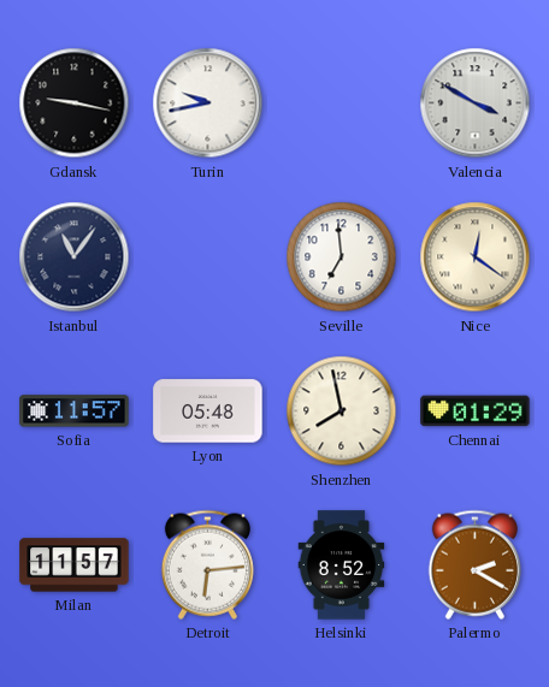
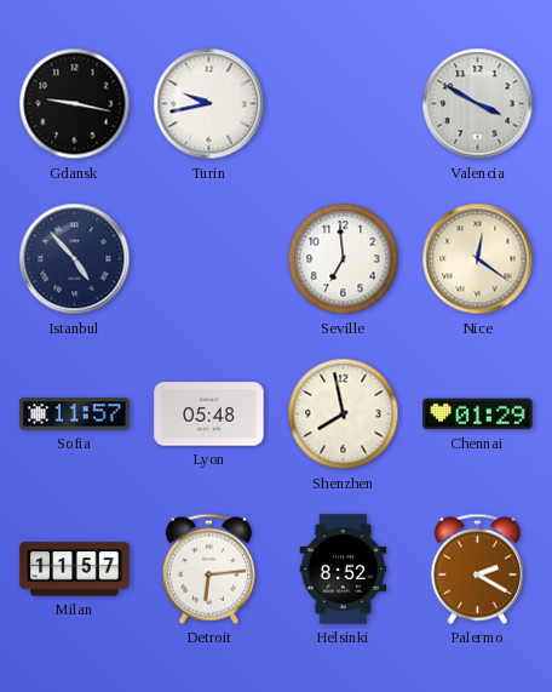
Istanbul: 11:06 -> 4:53 (75, 259)
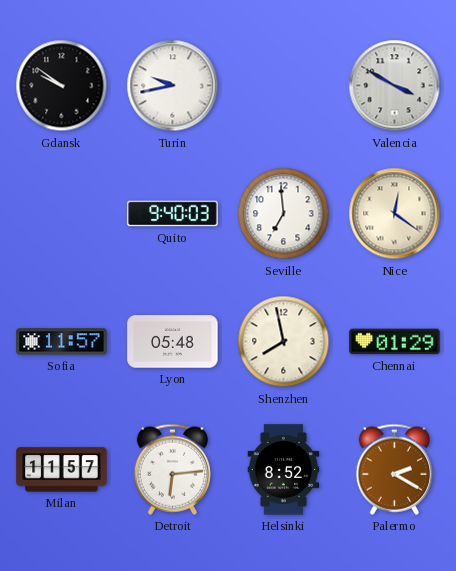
Gdansk: 9:17 -> 9:51 (62, 86)
Istanbul: 4:53 -> none (75, 259)
Quito: none -> 9:40 (173, 214)
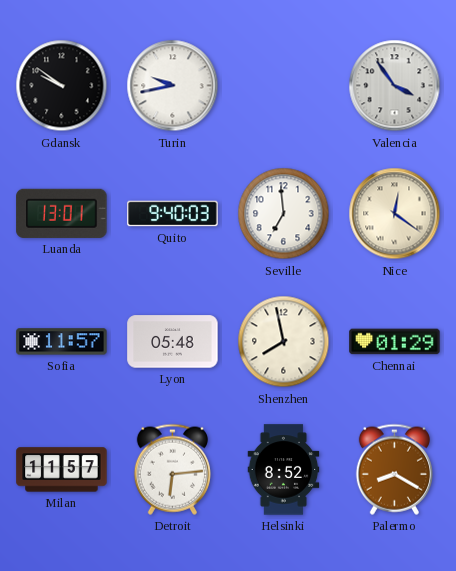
Valencia: 3:50 -> 3:54 (395, 86)
Luanda: none -> 13:01 (62, 213)
Palermo: 2:20 -> 8:20 (394, 469)
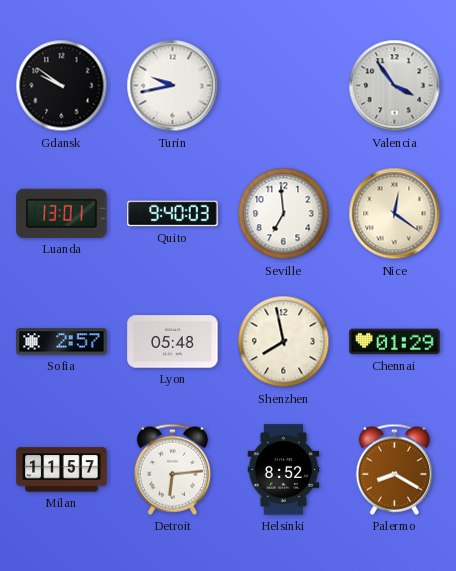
Sofia: 11:57 -> 2:57 (62, 342)
